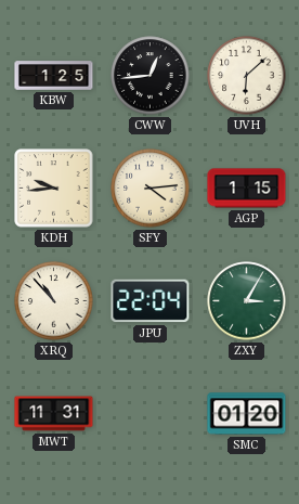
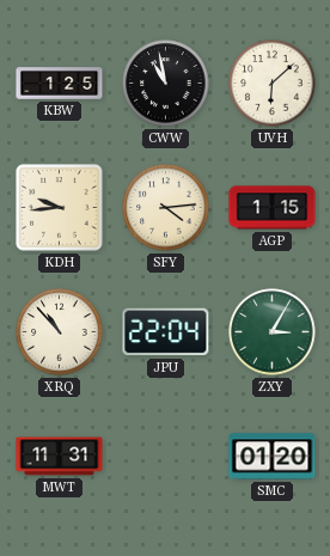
CWW: 12:44 -> 10:58 (166, 84)
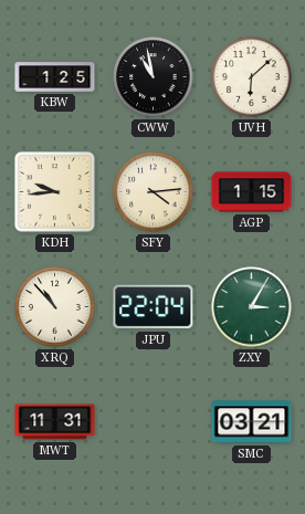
SMC: 01:20 -> 03:21 (252, 422)
